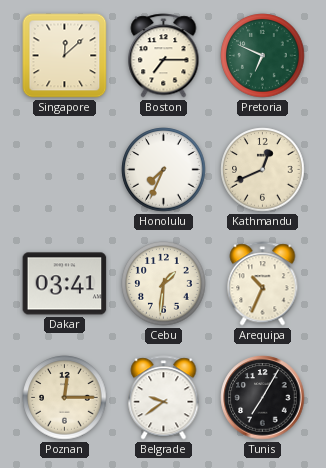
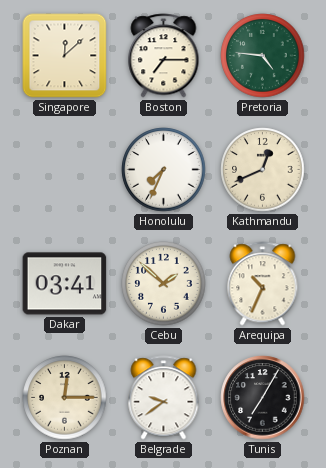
Pretoria: 6:49 -> 4:46 (263, 56)
Cebu: 1:31 -> 1:52 (164, 284)
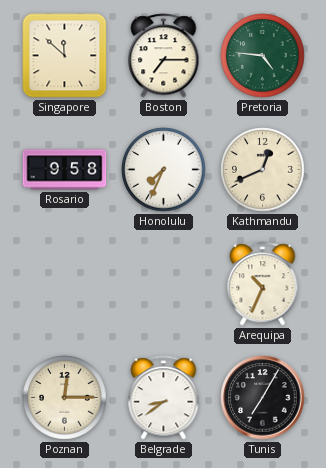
Singapore: 12:08 -> 11:52 (65, 56)
Rosario: none -> 9:58 (65, 170)
Dakar: 03:41 -> none (65, 284)
Cebu: 1:52 -> none (164, 284)
Belgrade: 9:39 -> 8:39 (164, 398)
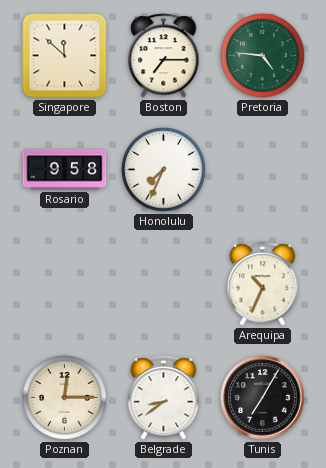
Kathmandu: 12:41 -> none (263, 170)
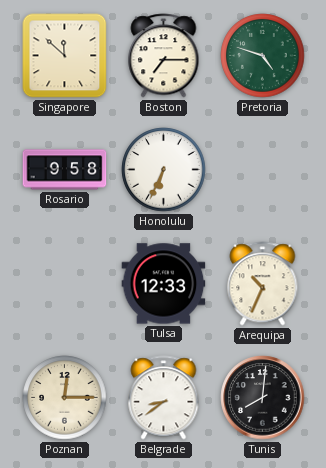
Pretoria: 4:46 -> 4:48 (263, 56)
Honolulu: 7:34 -> 6:34 (164, 170)
Tulsa: none -> 12:33 (164, 284)
Tunis: 7:05 -> 8:01 (263, 398)
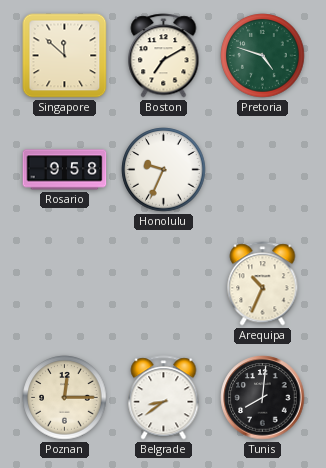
Boston: 7:15 -> 7:10 (164, 56)
Honolulu: 6:34 -> 9:34 (164, 170)
Tulsa: 12:33 -> none (164, 284)
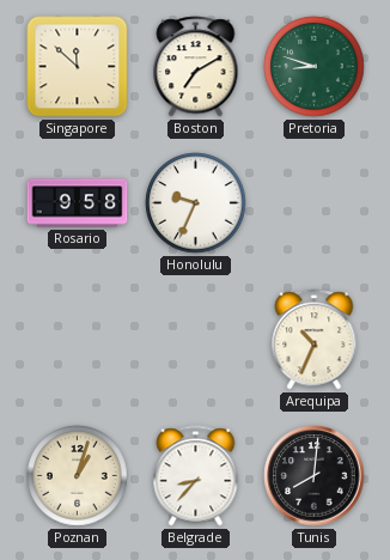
Pretoria: 4:48 -> 8:48 (315, 67)
Poznan: 12:15 -> 1:03 (78, 476)
Belgrade: 8:39 -> 8:37 (196, 476)
